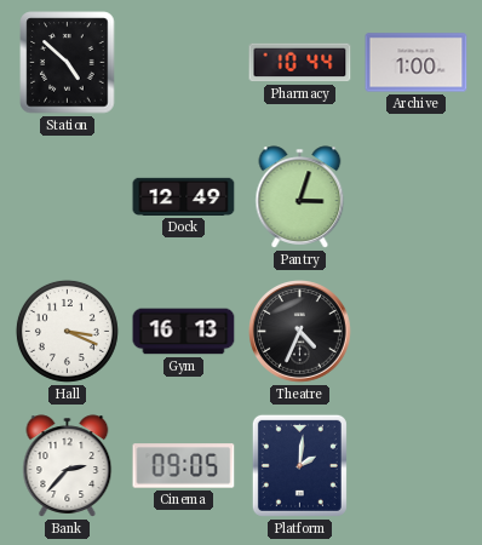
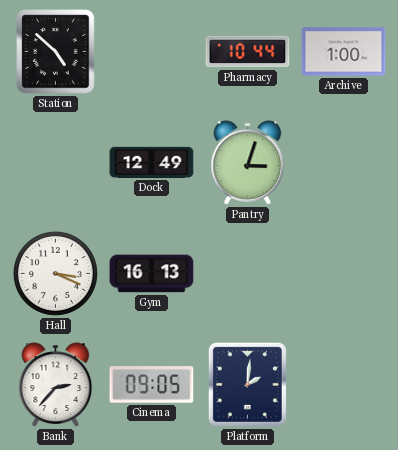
Theatre: 4:34 -> none (300, 332)
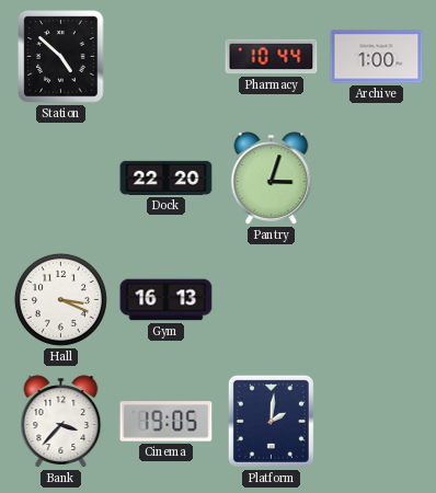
Dock: 12:49 -> 22:20 (167, 177)
Bank: 2:37 -> 3:37 (61, 422)
Cinema: 09:05 -> 19:05 (167, 422)
